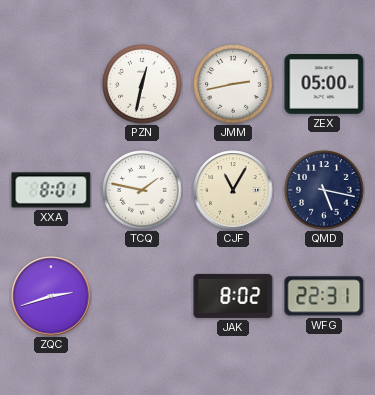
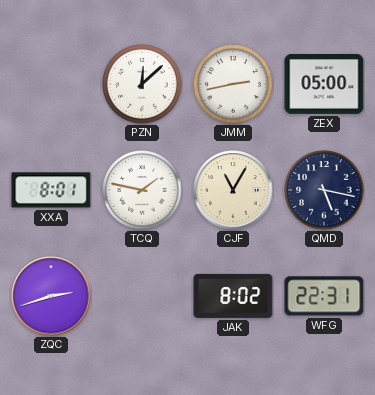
PZN: 12:32 -> 12:08 (142, 84)
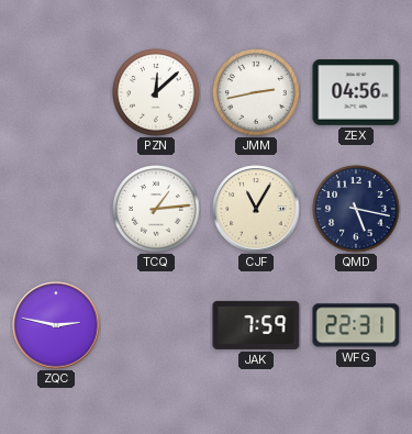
ZEX: 05:00 -> 04:56 (356, 93)
XXA: 8:01 -> none (51, 190)
TCQ: 1:47 -> 1:14 (156, 209)
ZQC: 2:42 -> 2:47 (56, 325)
JAK: 8:02 -> 7:59 (256, 325)
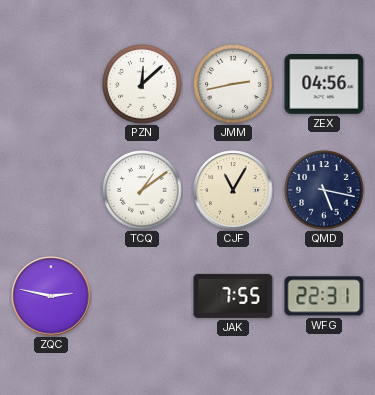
TCQ: 1:14 -> 1:09 (142, 190)
JAK: 7:59 -> 7:55 (233, 296)
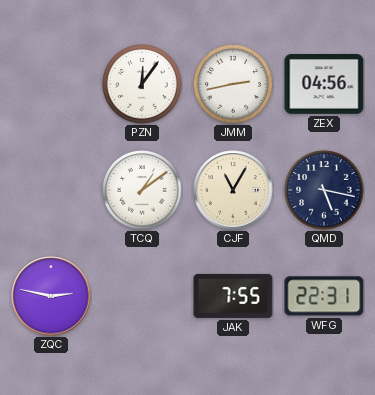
PZN: 12:08 -> 12:06 (142, 84)
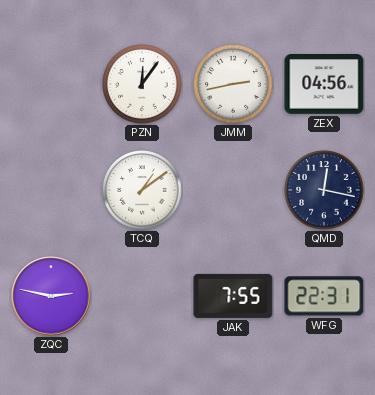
CJF: 11:05 -> none (233, 190)
QMD: 5:17 -> 12:17 (324, 190)
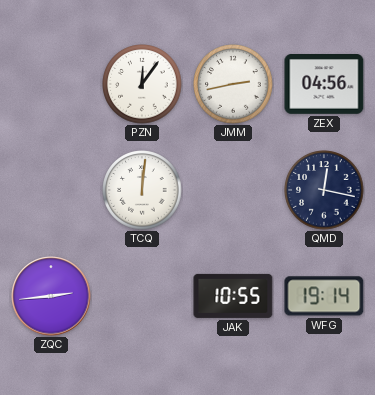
TCQ: 1:09 -> 12:01 (142, 190)
ZQC: 2:47 -> 2:44 (51, 296)
JAK: 7:55 -> 10:55 (233, 296)
WFG: 22:31 -> 19:14 (324, 296)
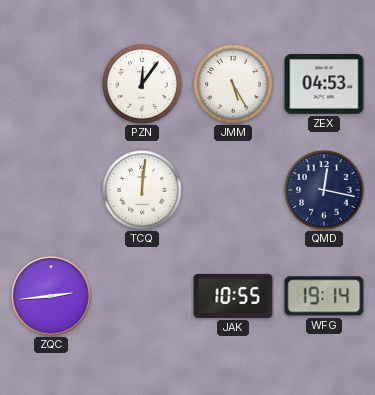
JMM: 2:43 -> 5:25 (233, 84)
ZEX: 04:56 -> 04:53 (324, 85)
